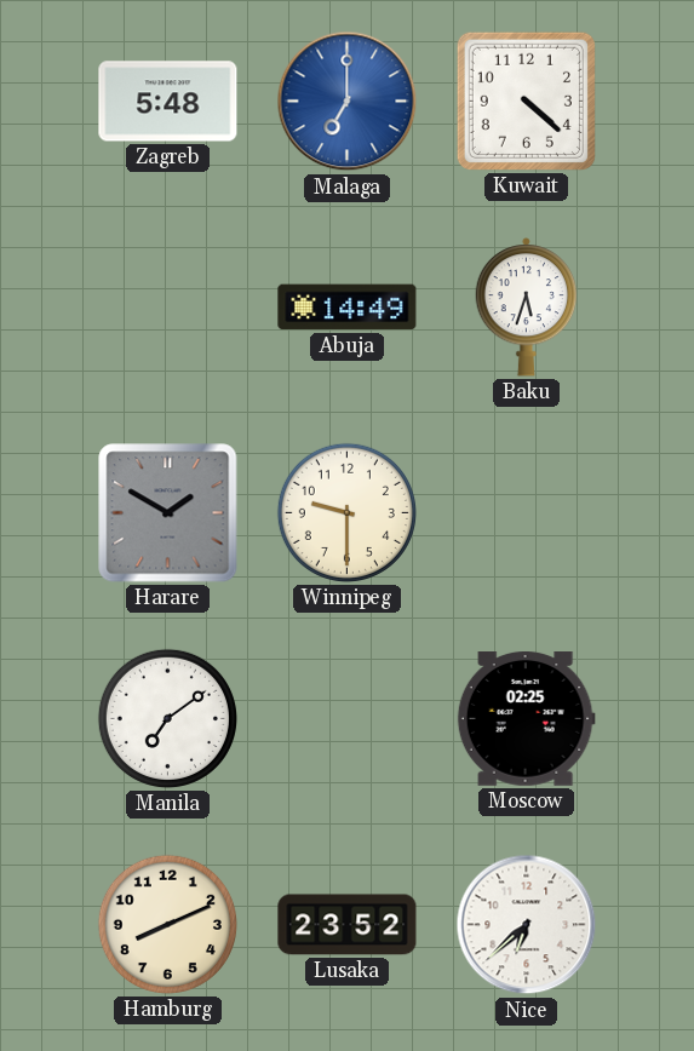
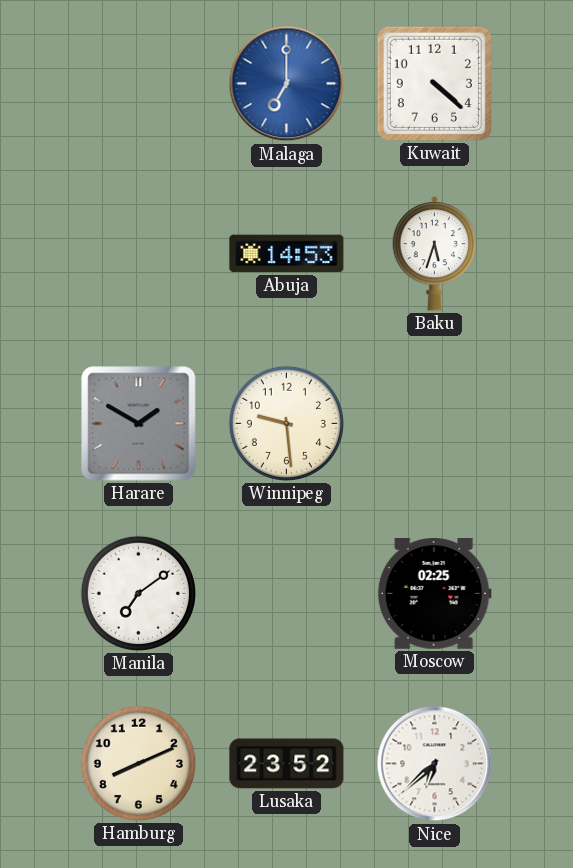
Zagreb: 5:48 -> none (168, 102)
Abuja: 14:49 -> 14:53 (287, 254)
Winnipeg: 9:30 -> 9:29 (286, 423)
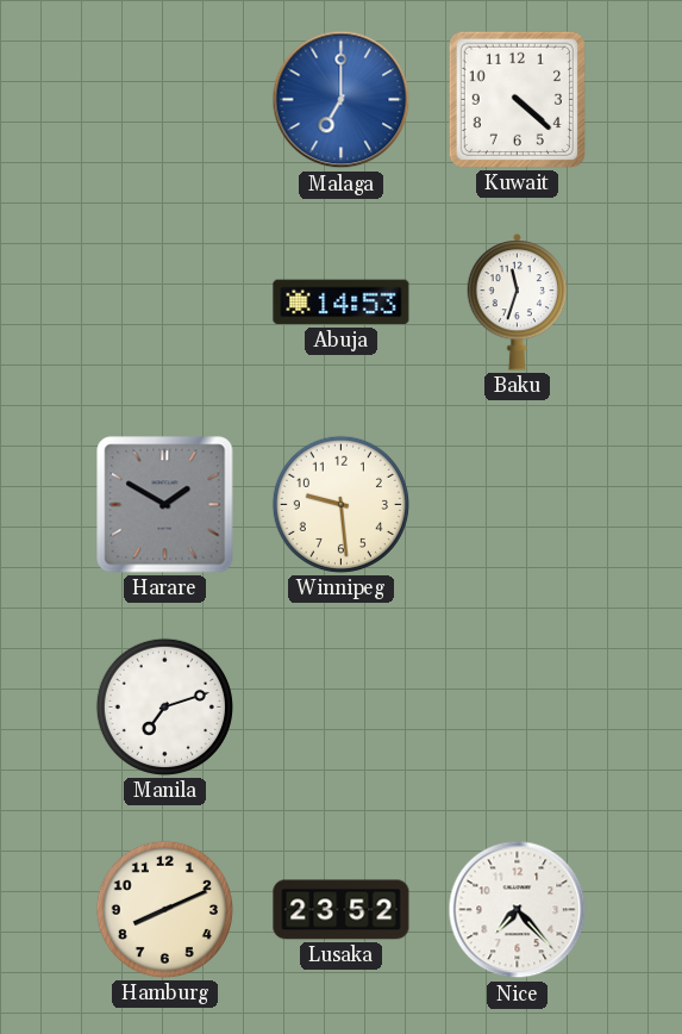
Baku: 5:33 -> 11:33 (518, 303)
Manila: 7:09 -> 7:12 (164, 706)
Moscow: 02:25 -> none (434, 594)
Nice: 6:38 -> 7:23 (518, 910)
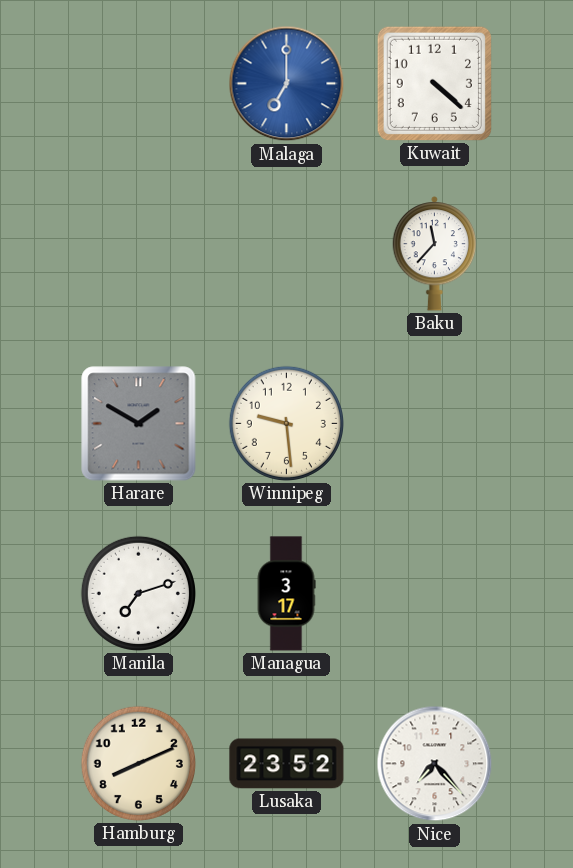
Abuja: 14:53 -> none (342, 303)
Baku: 11:33 -> 11:37 (435, 254)
Managua: none -> 3:17 (286, 594)
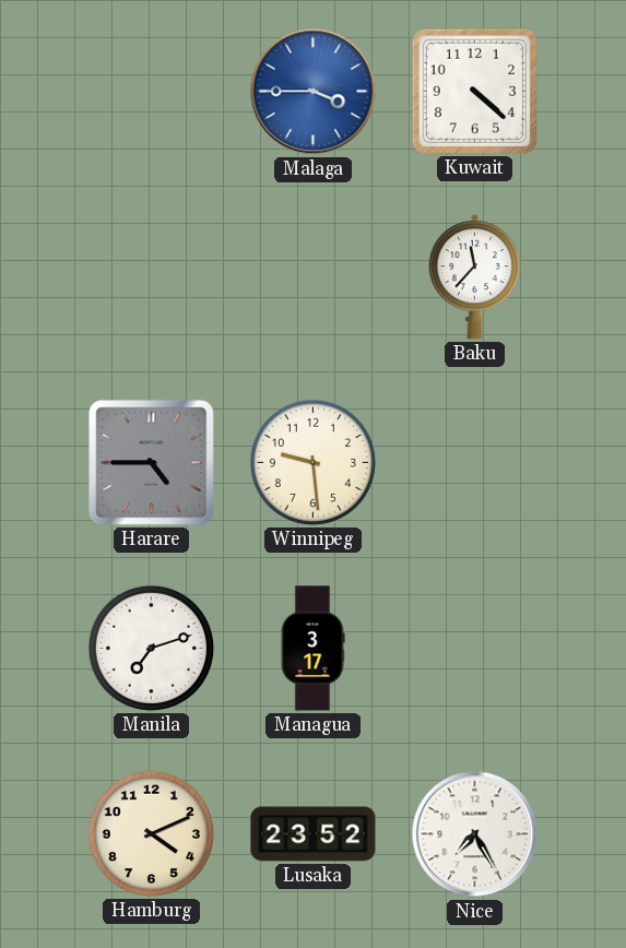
Malaga: 7:00 -> 3:45 (314, 92)
Harare: 1:50 -> 4:45 (152, 463)
Hamburg: 8:11 -> 4:11 (151, 833)
Nice: 7:23 -> 7:25 (475, 834)
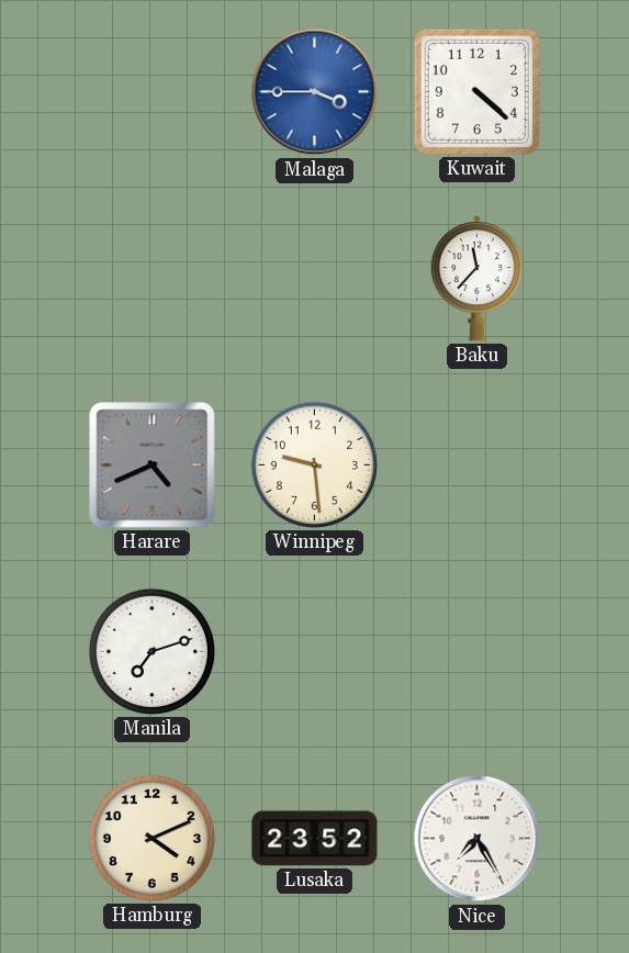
Harare: 4:45 -> 4:41 (153, 466)
Managua: 3:17 -> none (312, 649)
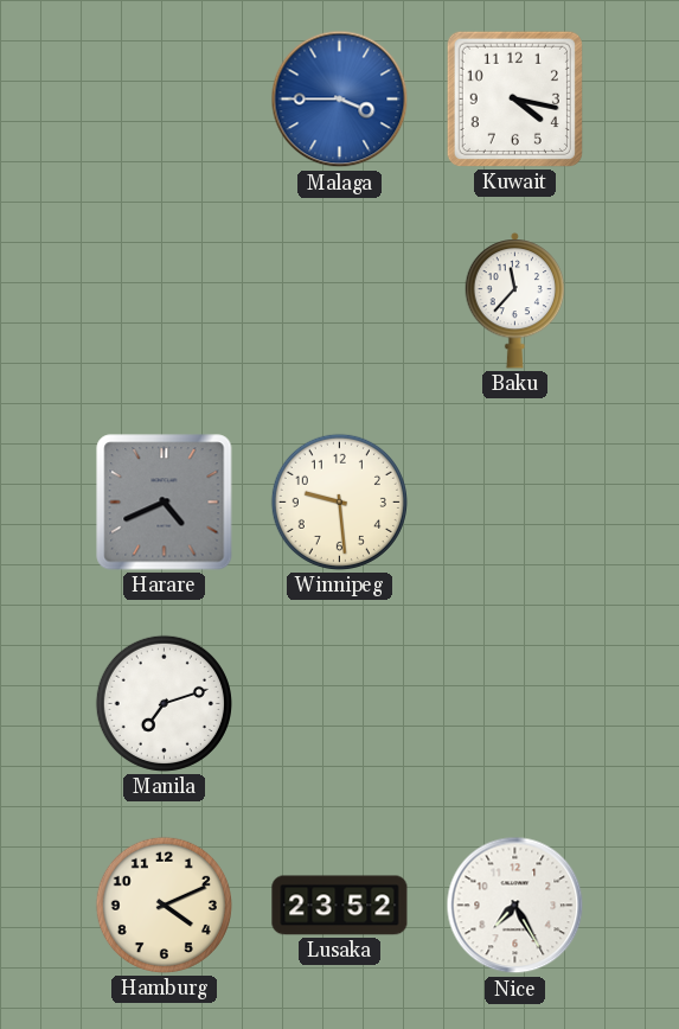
Kuwait: 4:22 -> 4:17 (514, 98)
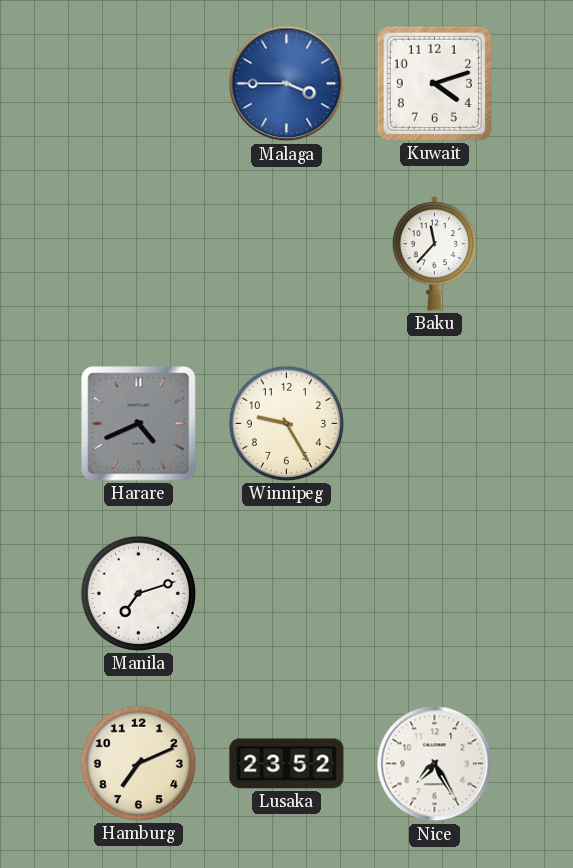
Kuwait: 4:17 -> 4:12 (434, 83)
Winnipeg: 9:29 -> 9:25 (286, 423)
Hamburg: 4:11 -> 7:11 (138, 763)
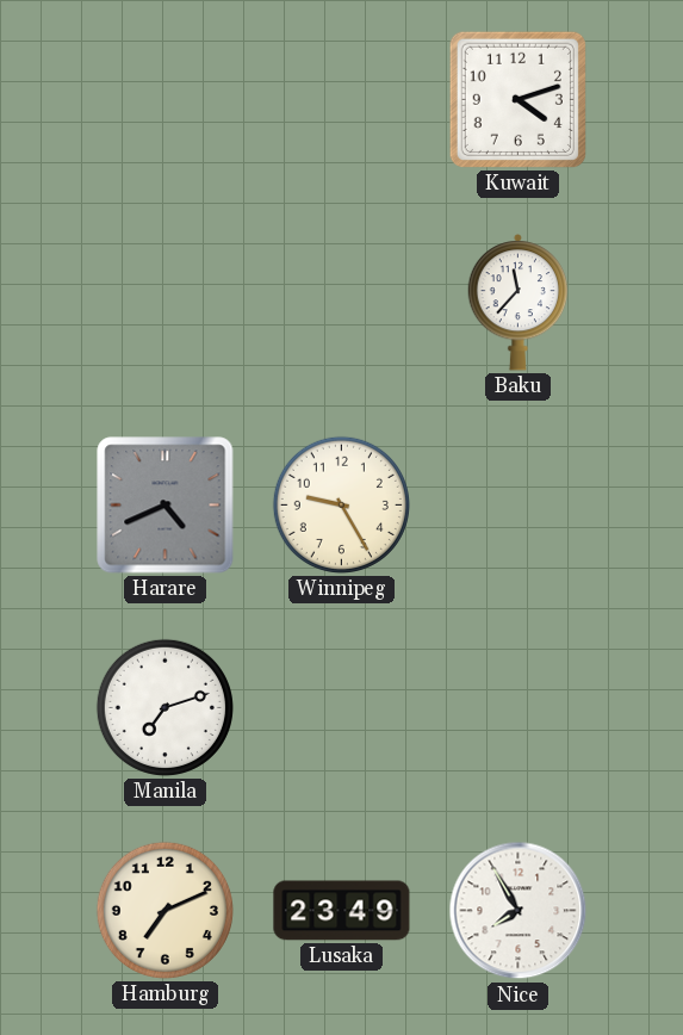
Malaga: 3:45 -> none (287, 84)
Lusaka: 23:52 -> 23:49 (342, 911)
Nice: 7:25 -> 7:55 (519, 911)
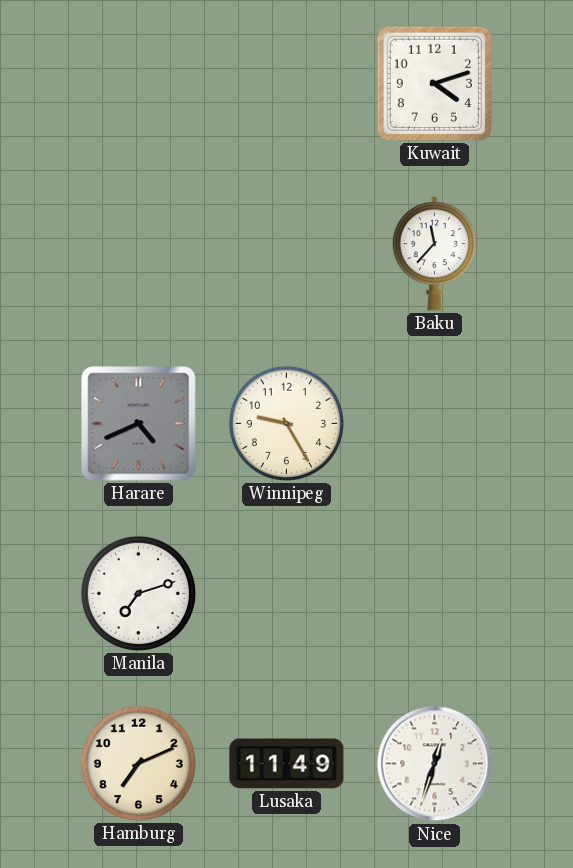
Lusaka: 23:49 -> 11:49 (287, 764)
Nice: 7:55 -> 12:33 (435, 764)
